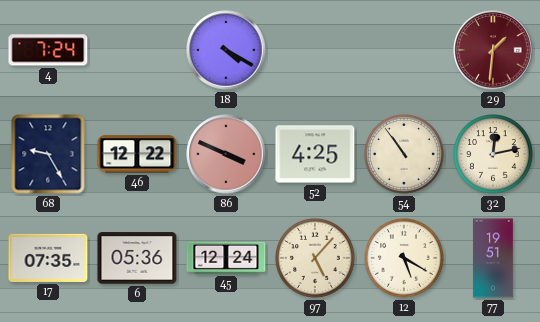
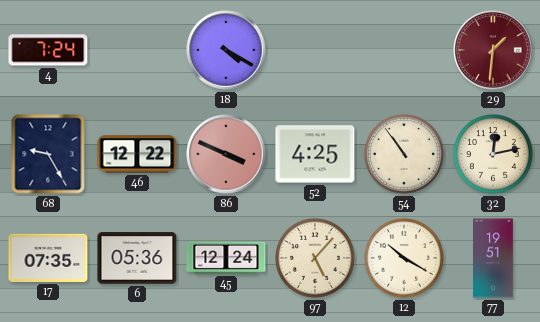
12: 5:20 -> 10:20 (405, 259)
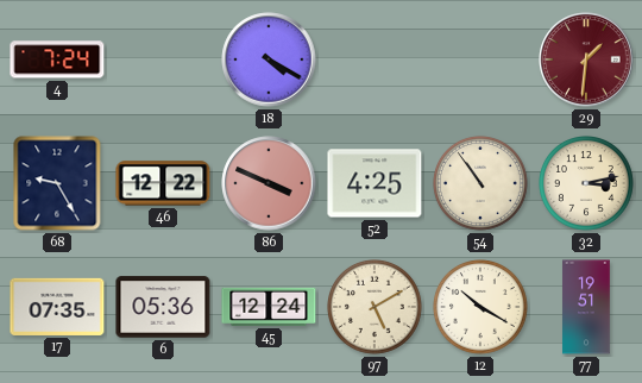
32: 12:13 -> 3:13 (587, 184)
97: 5:07 -> 5:10 (376, 308)
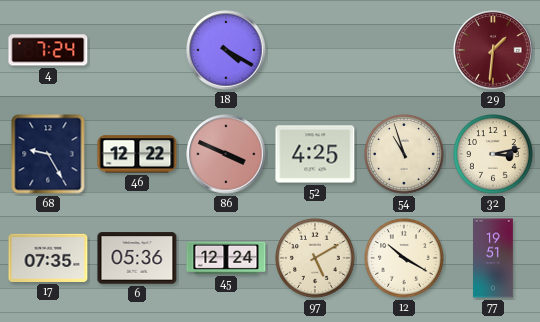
54: 10:54 -> 10:57 (405, 155)
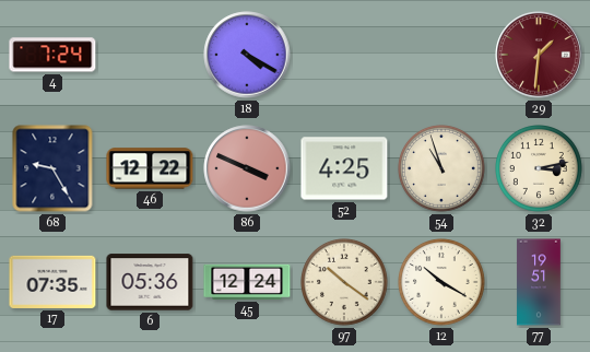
97: 5:10 -> 10:21 (345, 283)
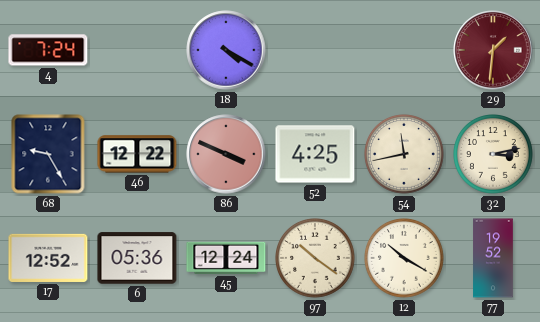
54: 10:57 -> 11:43 (405, 155)
17: 07:35 -> 12:52 (48, 258)
77: 19:51 -> 19:52 (493, 258)
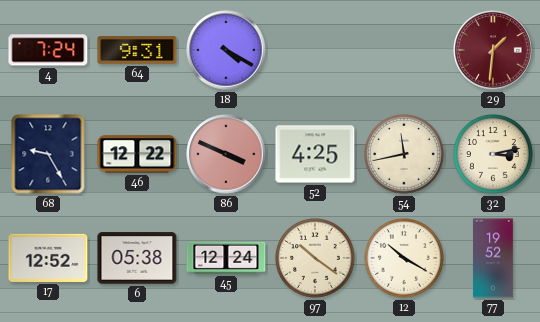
64: none -> 9:31 (137, 50)
6: 05:36 -> 05:38 (137, 258)
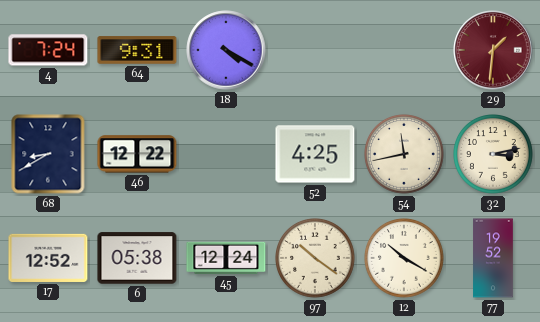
68: 9:25 -> 8:40 (48, 154)
86: 3:49 -> none (226, 154)
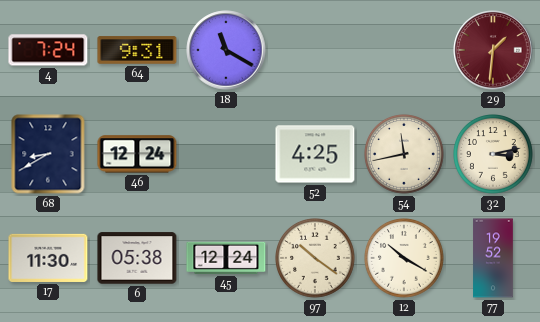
18: 4:20 -> 11:20 (226, 50)
46: 12:22 -> 12:24 (137, 154)
17: 12:52 -> 11:30 (48, 258)
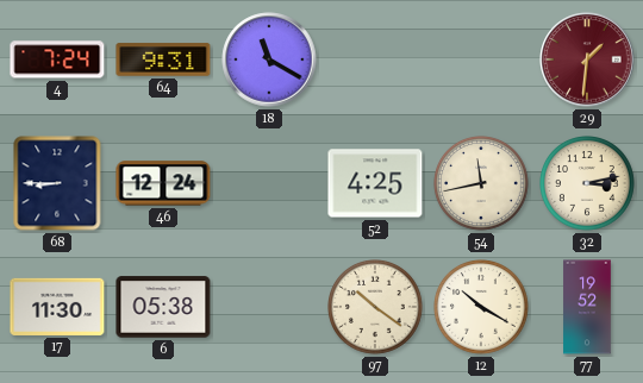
68: 8:40 -> 8:45 (57, 183)
45: 12:24 -> none (226, 258)
